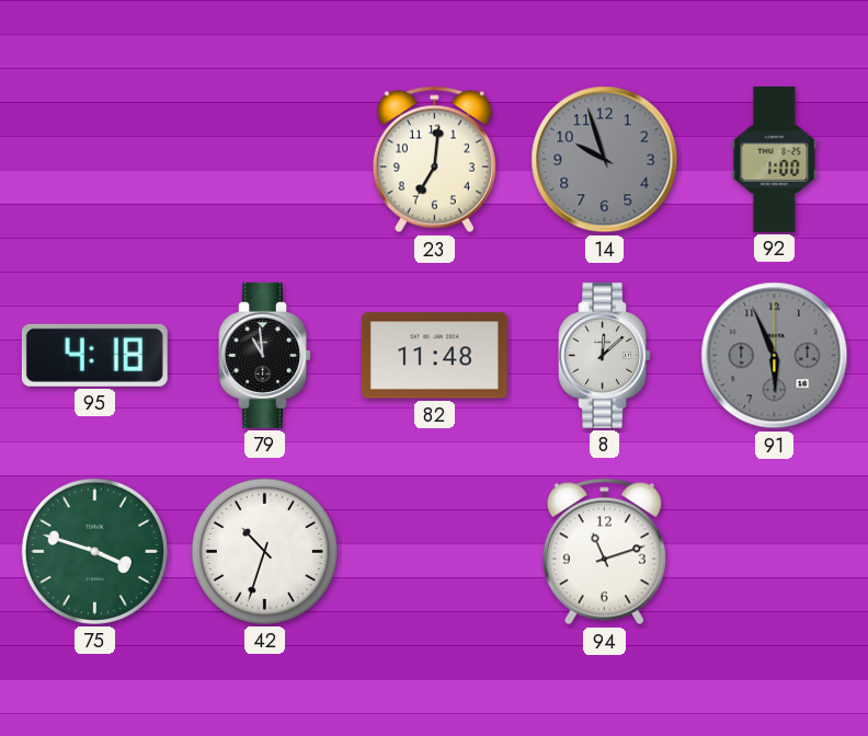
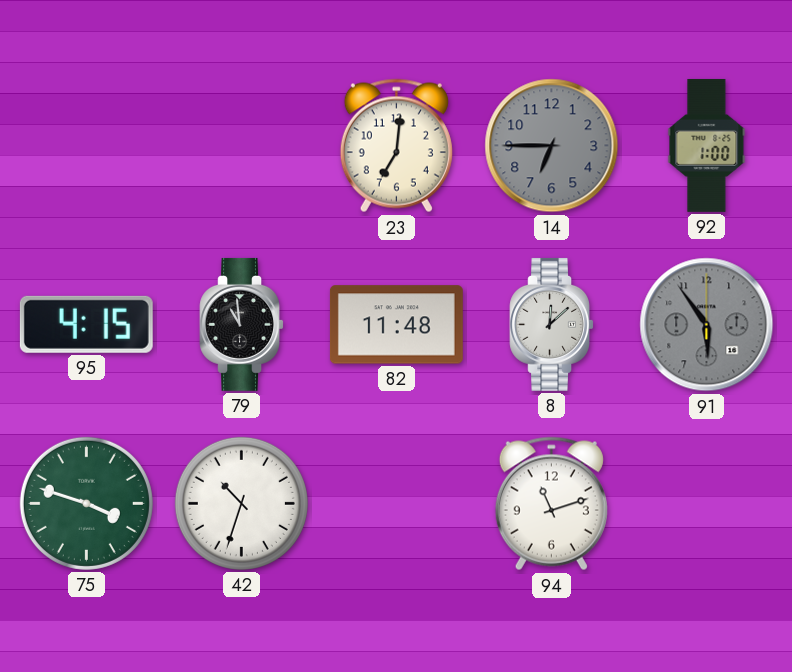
14: 9:57 -> 6:45 (552, 146)
95: 4:18 -> 4:15 (86, 324)
91: 5:56 -> 5:54 (707, 325)
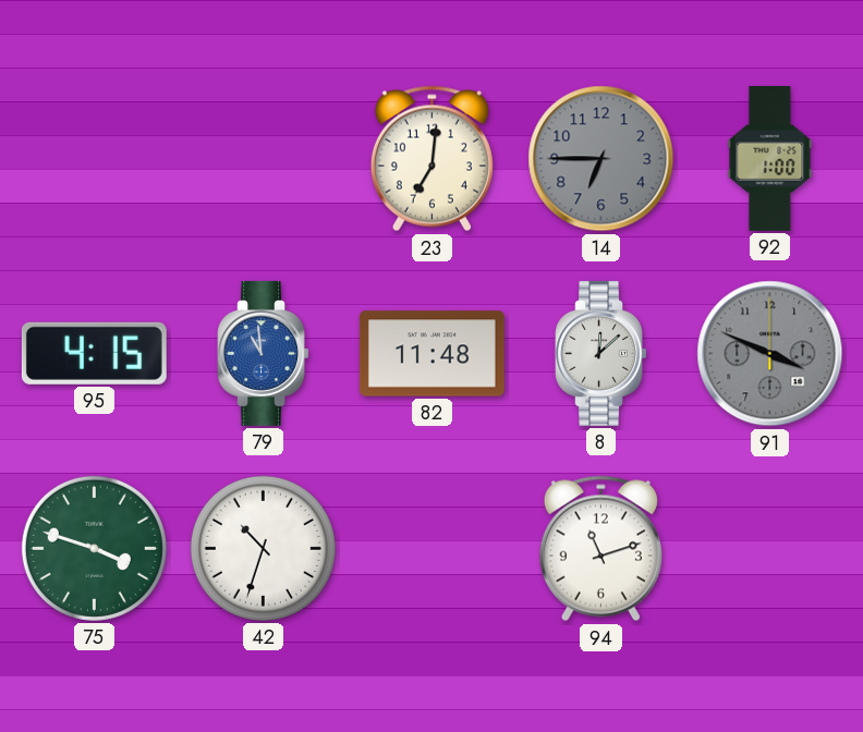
79 dial: black -> blue (263, 353)
91: 5:54 -> 3:49 (770, 354)
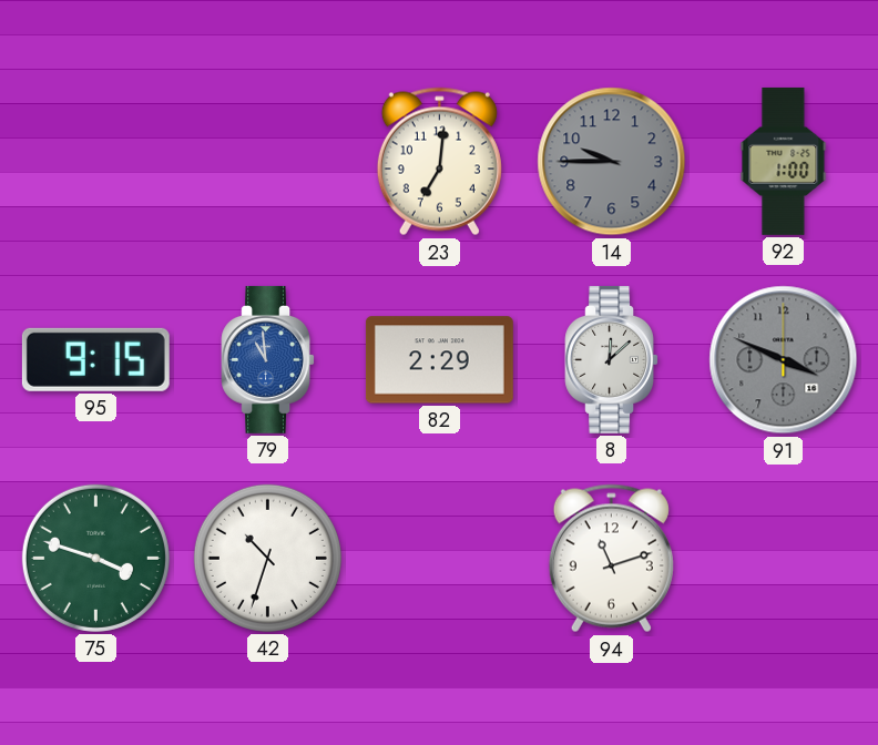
14: 6:45 -> 9:45 (612, 162)
95: 4:15 -> 9:15 (95, 359)
82: 11:48 -> 2:29 (439, 360)
